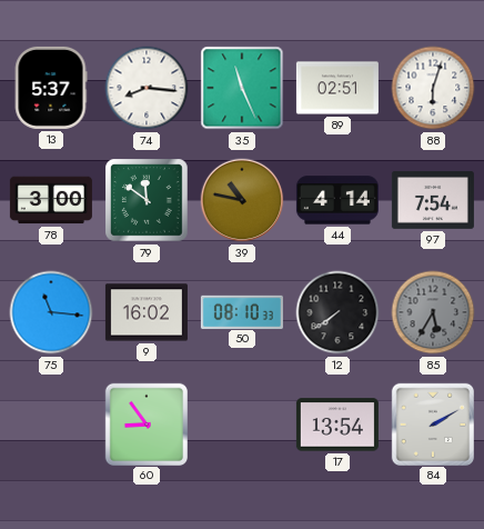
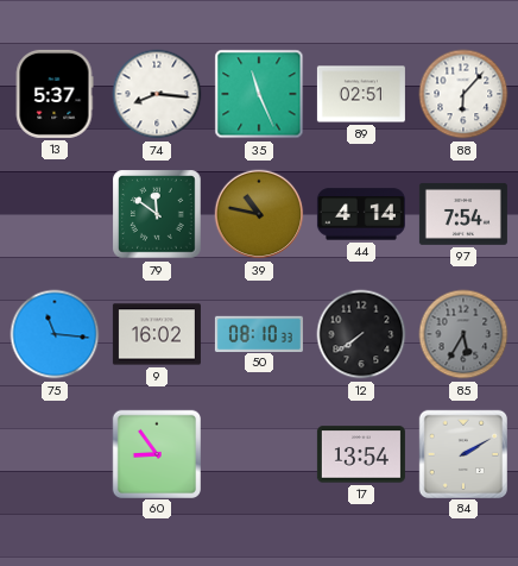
88: 6:03 -> 6:07 (463, 94)
78: 3:00 -> none (51, 200)
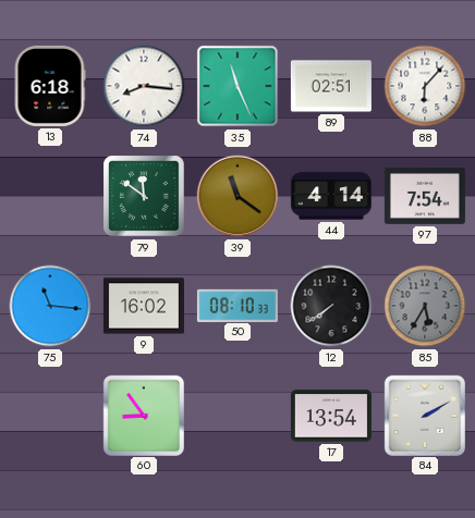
13: 5:37 -> 6:18 (50, 86)
39: 10:47 -> 11:21 (237, 196)
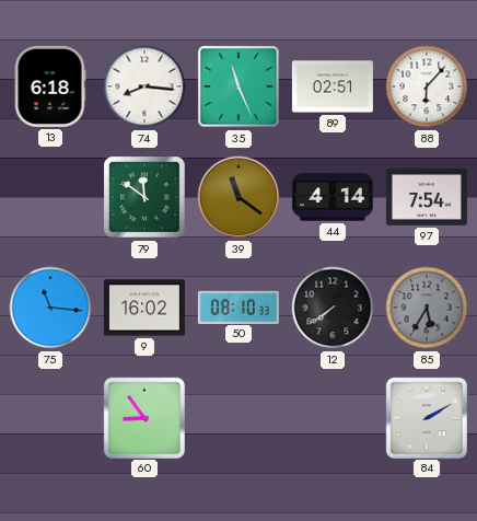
17: 13:54 -> none (331, 416)
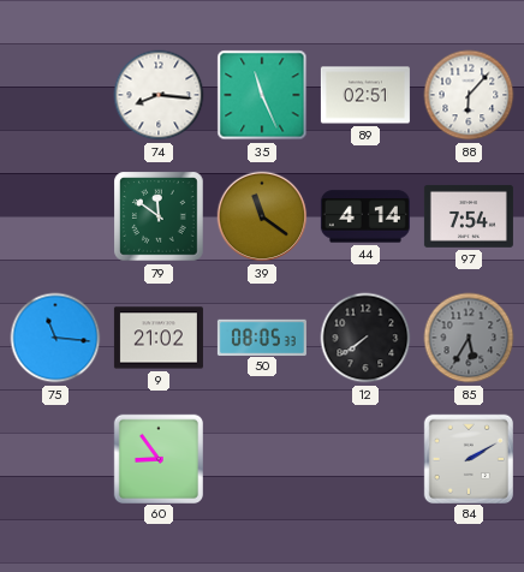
13: 6:18 -> none (50, 86)
9: 16:02 -> 21:02 (159, 338)
50: 08:10 -> 08:05 (262, 336)
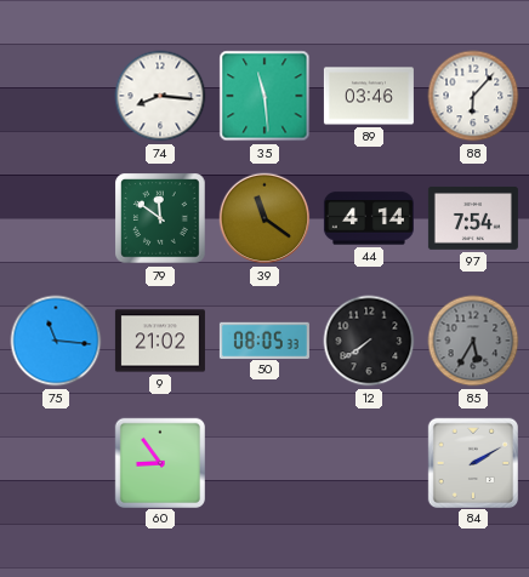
35: 11:26 -> 11:29 (264, 96)
89: 02:51 -> 03:46 (369, 96)
